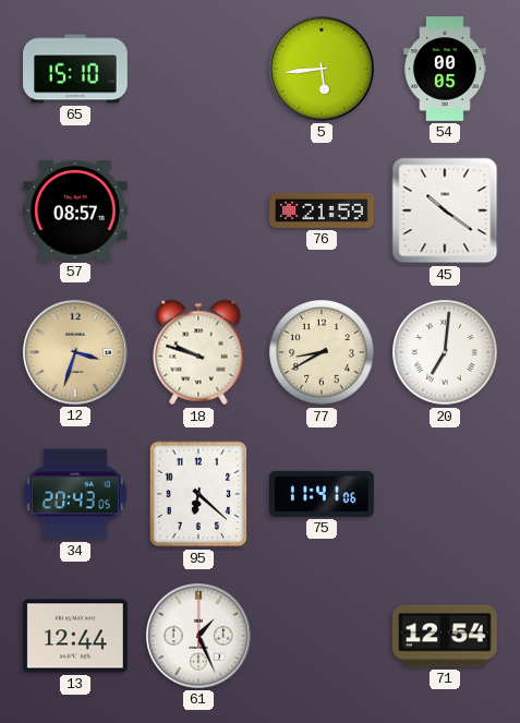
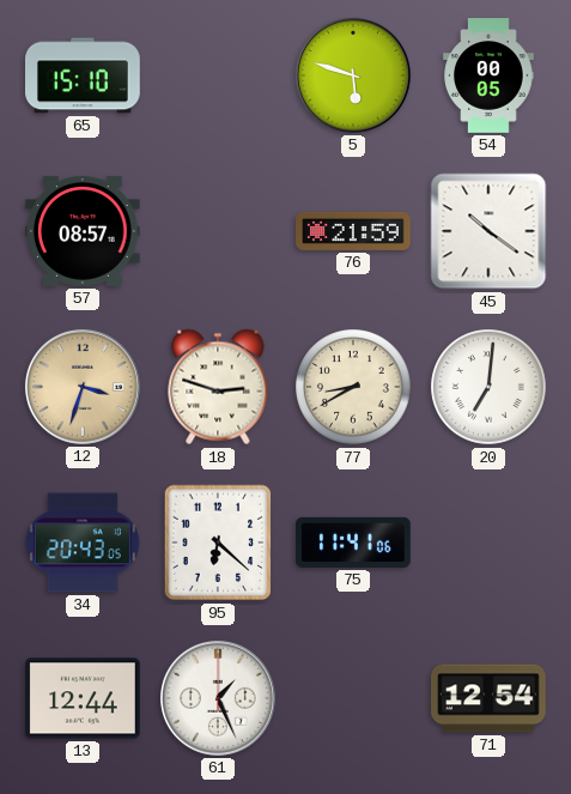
5: 5:44 -> 5:48 (353, 75)
18: 9:48 -> 2:48 (218, 387)
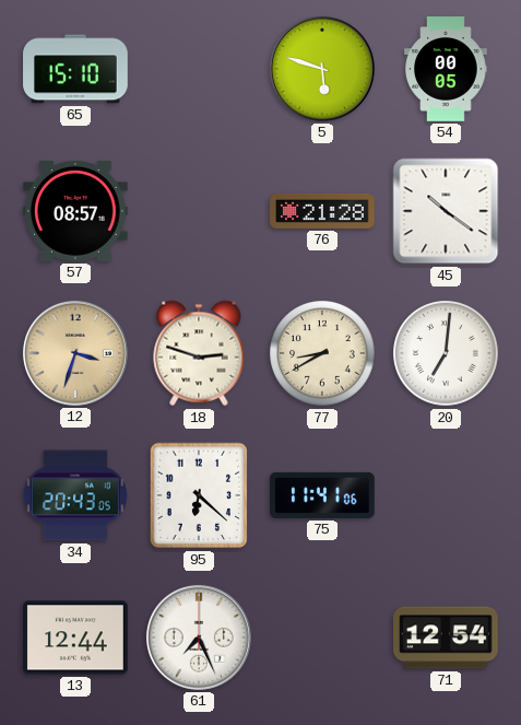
76: 21:59 -> 21:28 (322, 211)
61: 1:26 -> 7:26 (199, 638)
